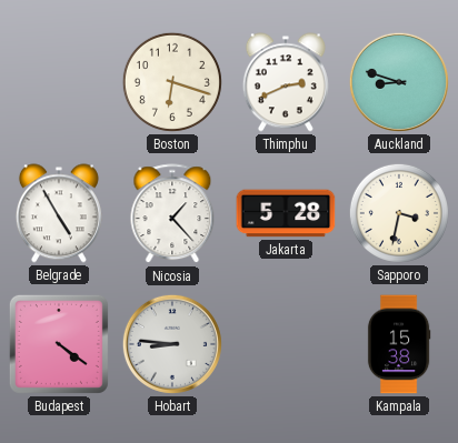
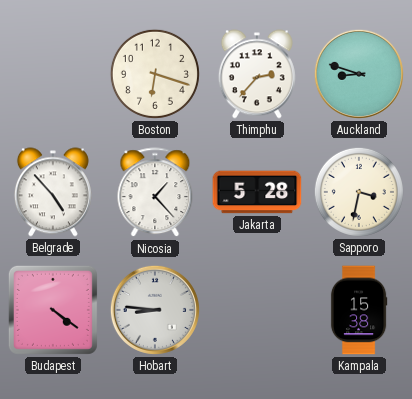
Thimphu: 2:41 -> 2:37 (257, 74)
Belgrade: 4:55 -> 4:53 (53, 192)
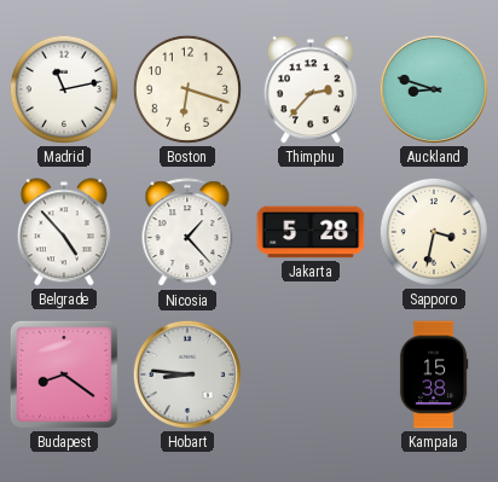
Madrid: none -> 11:13 (64, 89)
Budapest: 4:21 -> 8:21 (64, 374)
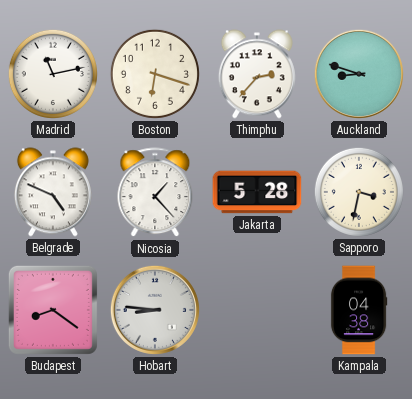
Belgrade: 4:53 -> 4:49 (53, 192)
Kampala: 15:38 -> 04:38 (359, 310)
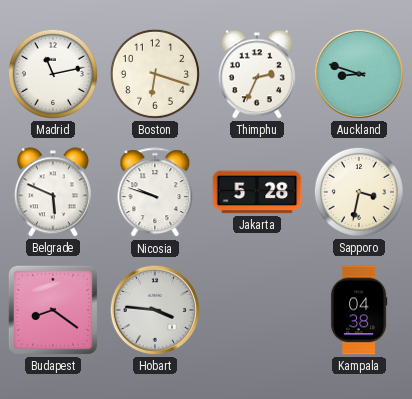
Thimphu: 2:37 -> 2:34 (257, 74)
Belgrade: 4:49 -> 5:49 (53, 192)
Nicosia: 1:23 -> 9:48 (155, 193)
Hobart: 8:46 -> 3:46 (155, 310)
